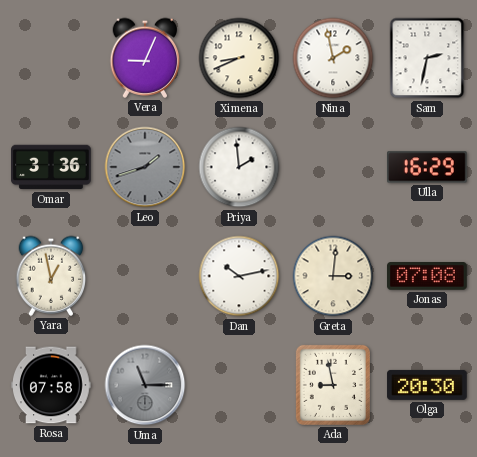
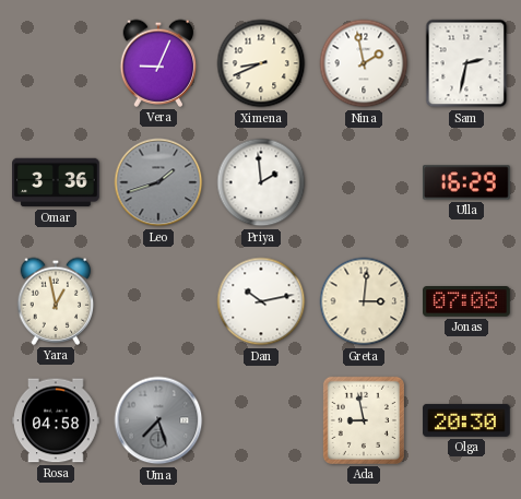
Rosa: 07:58 -> 04:58 (56, 420)
Uma: 11:15 -> 7:27 (158, 420)
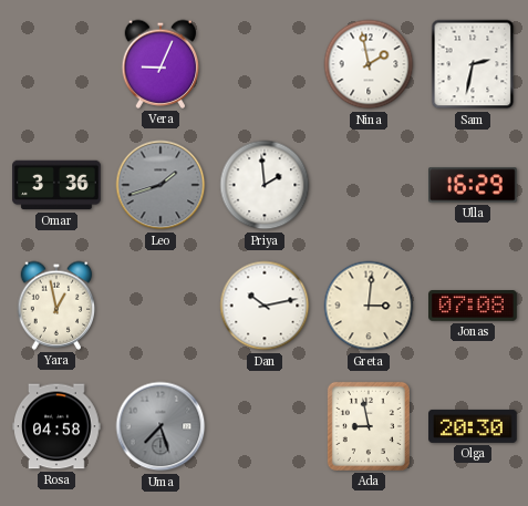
Ximena: 8:41 -> none (261, 63)
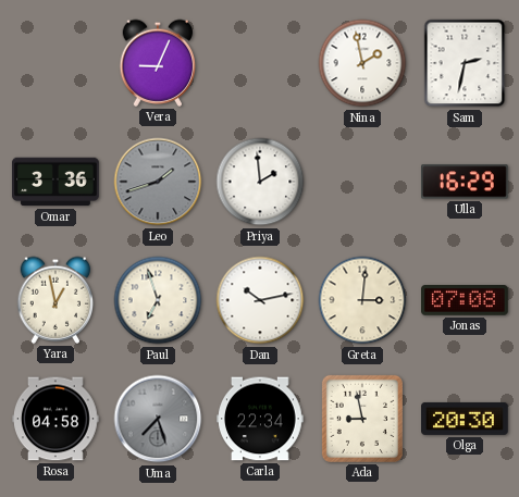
Paul: none -> 6:57 (158, 300)
Carla: none -> 22:34 (260, 419)
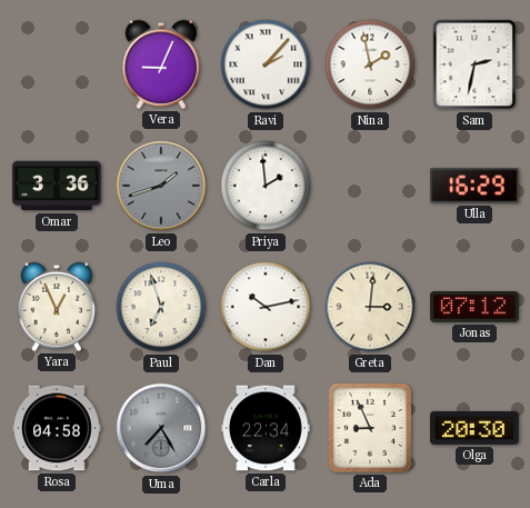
Ravi: none -> 2:07 (266, 64)
Yara: 12:58 -> 12:56 (57, 307)
Jonas: 07:08 -> 07:12 (476, 308)
Uma: 7:27 -> 7:25 (161, 428)
Ada: 8:58 -> 8:56 (370, 428)
